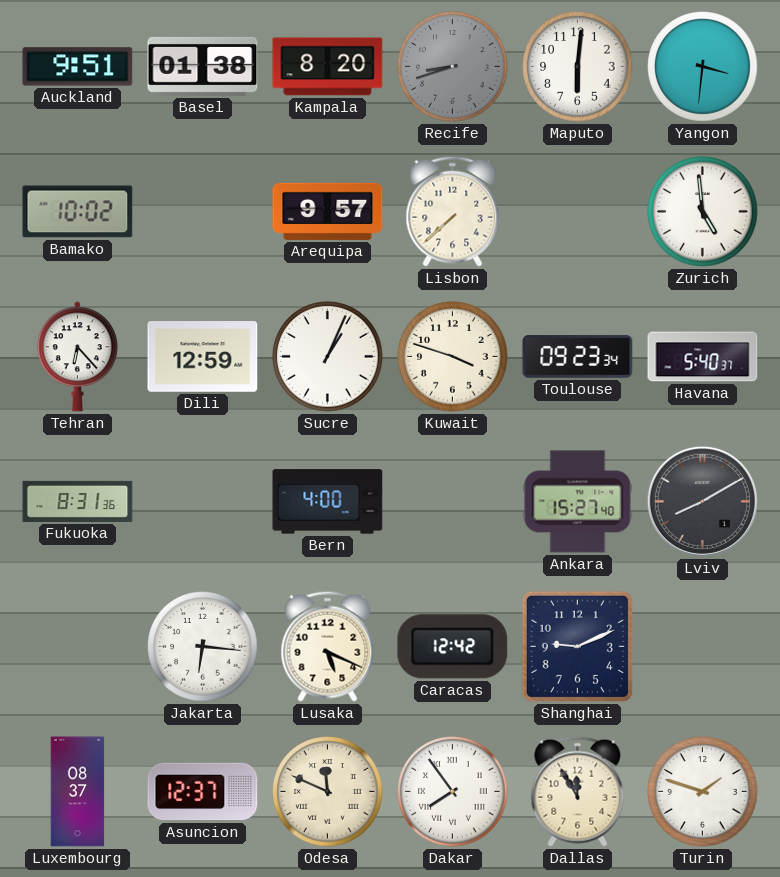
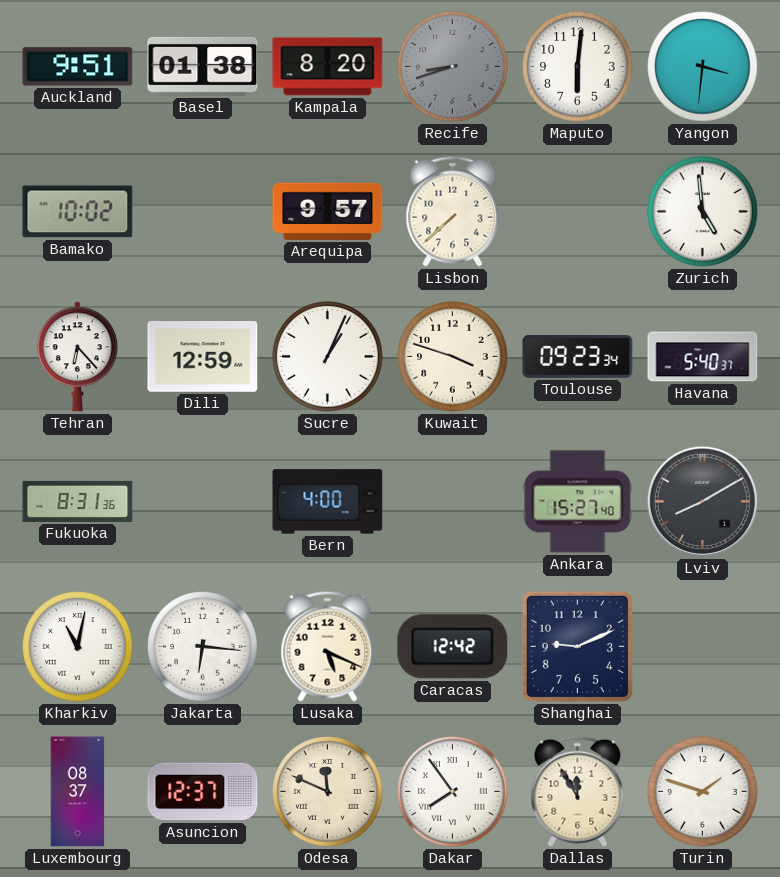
Kharkiv: none -> 11:02 (78, 647)
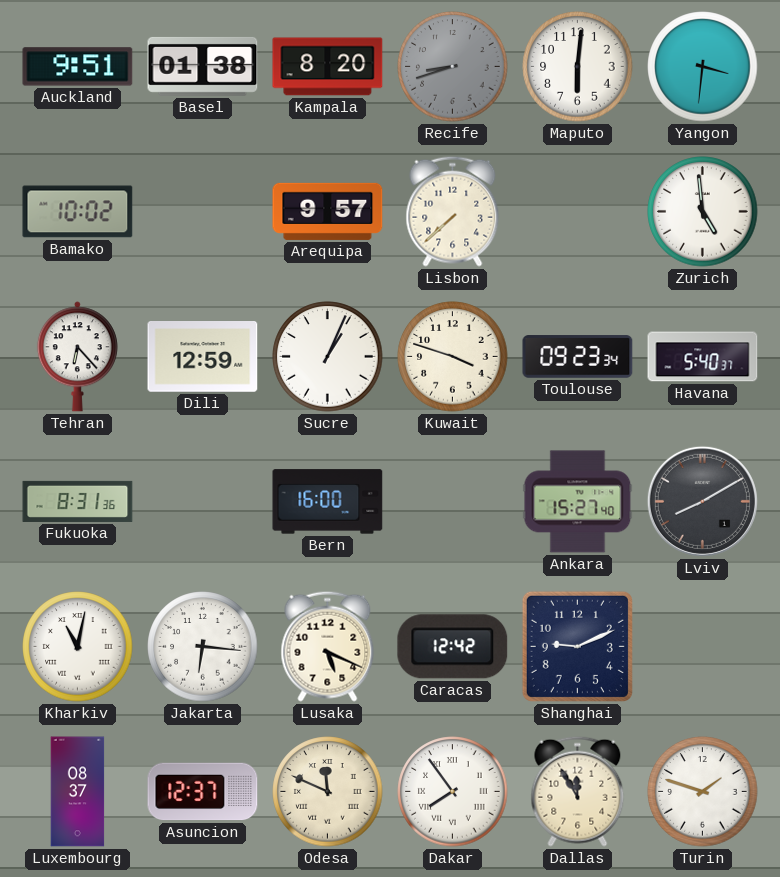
Bern: 4:00 -> 16:00 (328, 502)
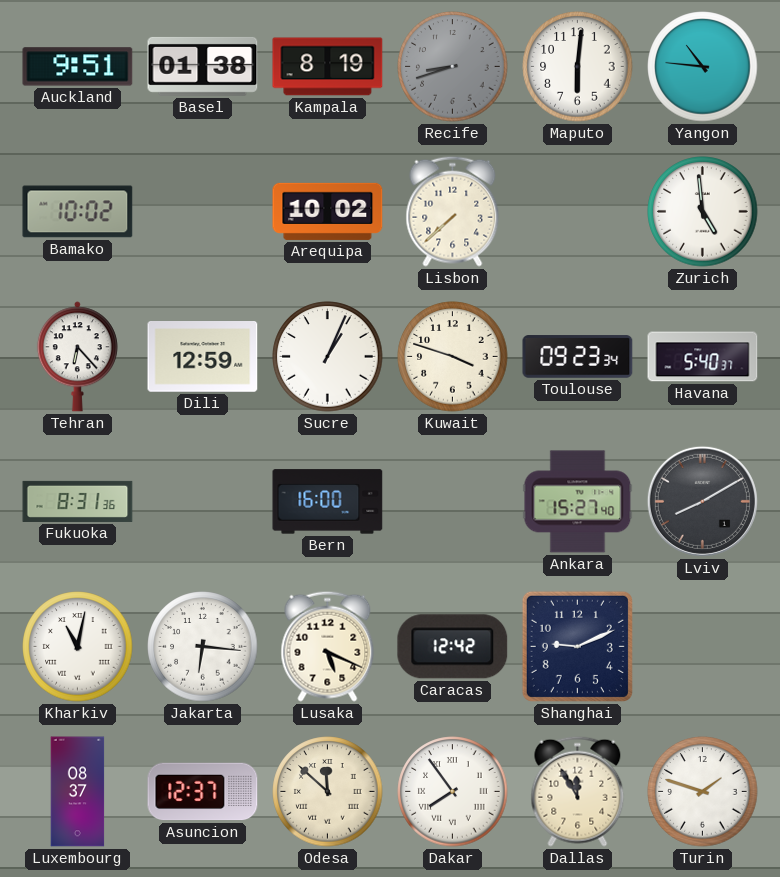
Kampala: 8:20 -> 8:19 (328, 67)
Yangon: 3:31 -> 10:46 (703, 67)
Arequipa: 9:57 -> 10:02 (328, 211)
Odesa: 11:49 -> 11:52 (328, 792)
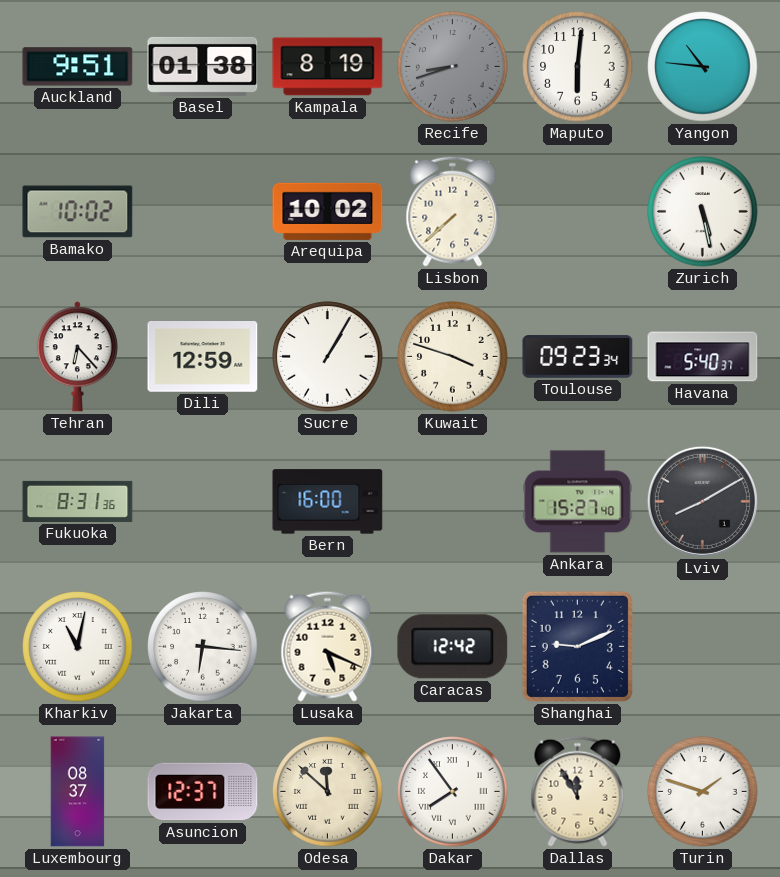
Zurich: 4:59 -> 5:28 (703, 212)
Sucre: 1:04 -> 1:05 (328, 357)
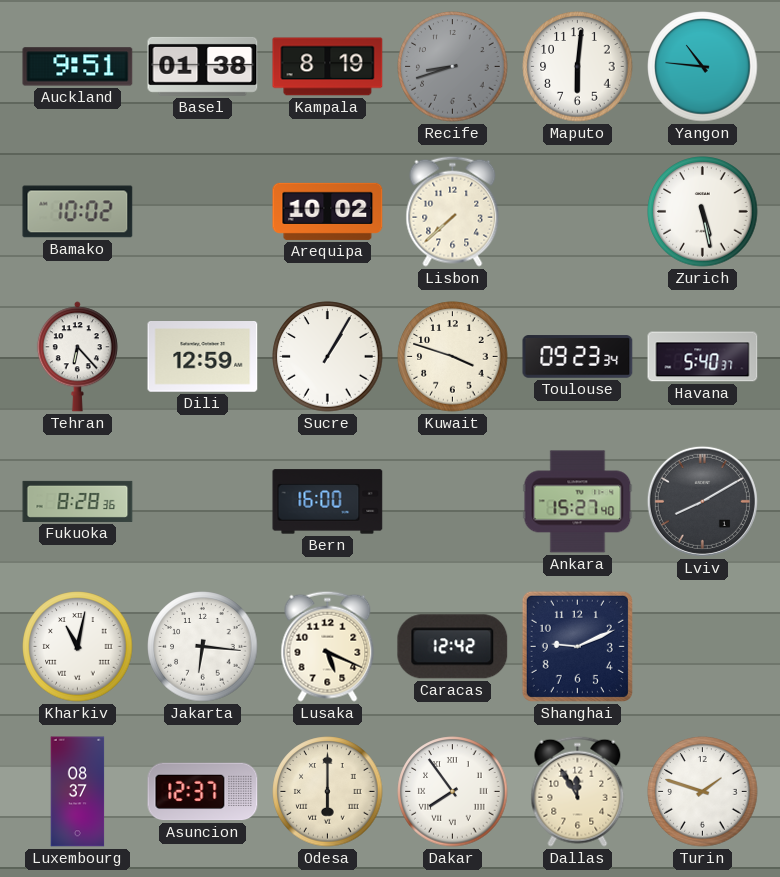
Fukuoka: 8:31 -> 8:28 (78, 501)
Odesa: 11:52 -> 6:00 (328, 792)
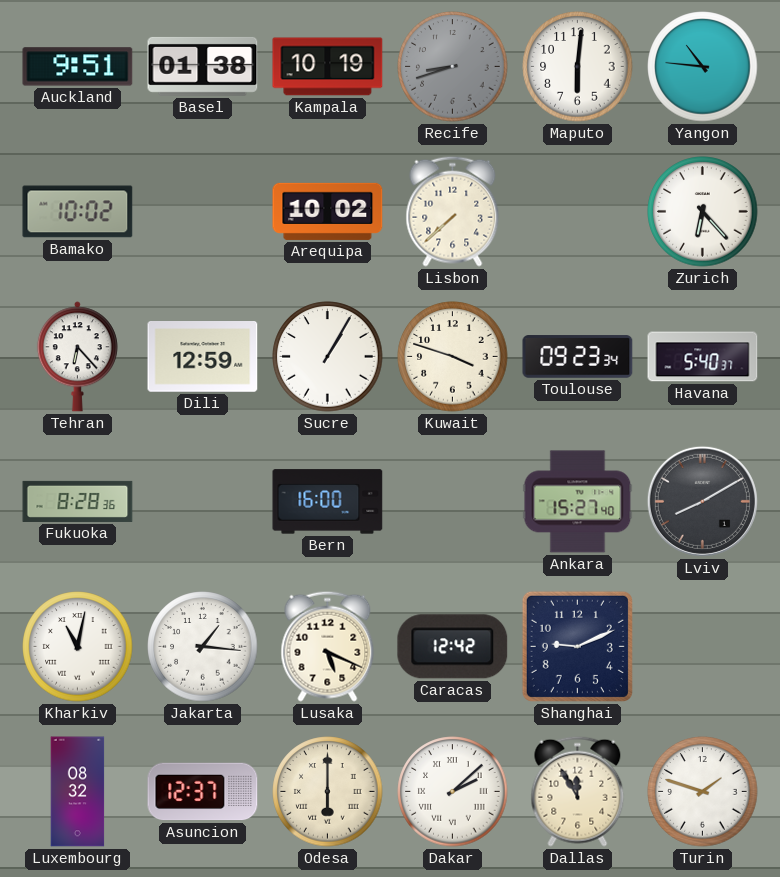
Kampala: 8:19 -> 10:19 (328, 67)
Zurich: 5:28 -> 6:23 (703, 212)
Jakarta: 6:16 -> 1:16 (203, 647)
Luxembourg: 08:37 -> 08:32 (78, 792)
Dakar: 7:54 -> 2:08 (453, 792)
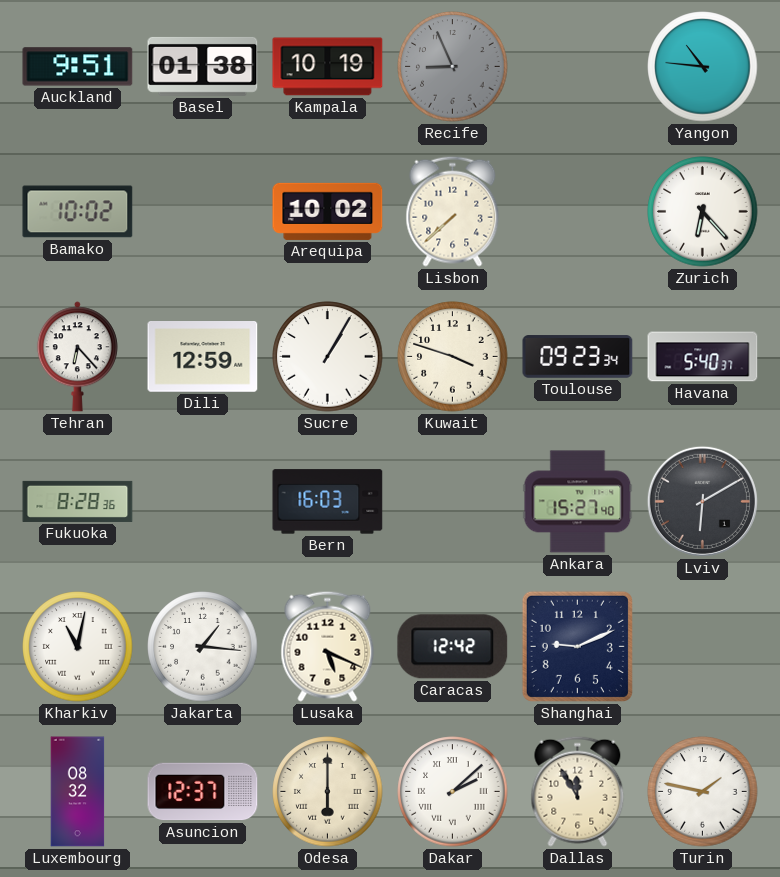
Recife: 8:42 -> 8:56 (453, 67)
Maputo: 6:01 -> none (578, 67)
Bern: 16:00 -> 16:03 (328, 502)
Lviv: 8:10 -> 6:10 (702, 501)
Turin: 1:48 -> 1:47 (703, 792)
